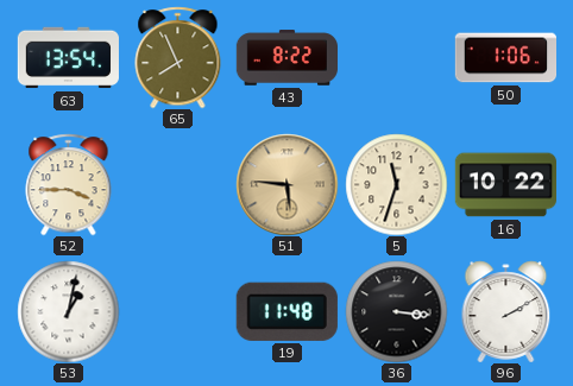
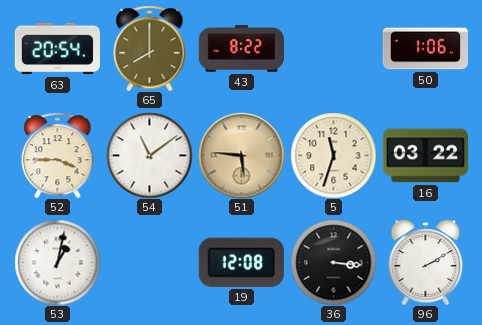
63: 13:54 -> 20:54 (57, 49)
65: 7:56 -> 8:00 (150, 48)
54: none -> 11:09 (149, 155)
16: 10:22 -> 03:22 (425, 156)
19: 11:48 -> 12:08 (241, 262)
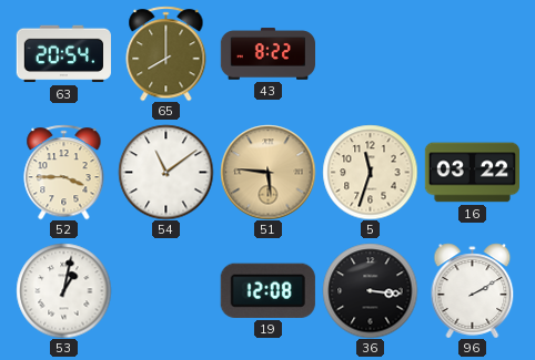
50: 1:06 -> none (425, 49)
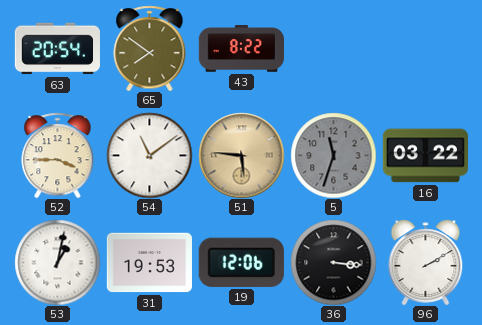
65: 8:00 -> 7:51 (150, 48)
5 dial: cream -> grey (333, 155)
31: none -> 19:53 (149, 263)
19: 12:08 -> 12:06 (241, 262)
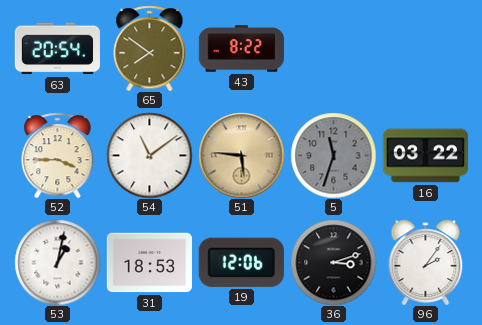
31: 19:53 -> 18:53 (149, 263)
36: 3:16 -> 3:12 (333, 262)
96: 2:10 -> 2:06 (426, 262)
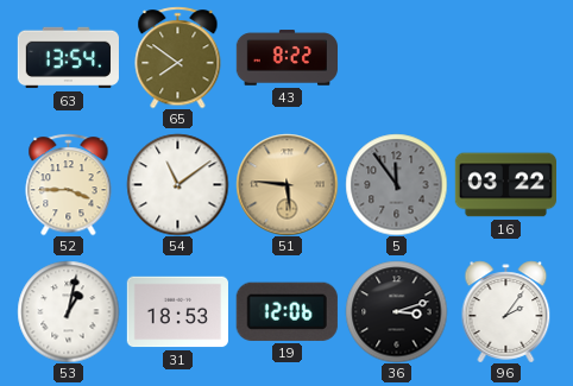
63: 20:54 -> 13:54 (68, 58)
5: 11:33 -> 11:54 (396, 184)
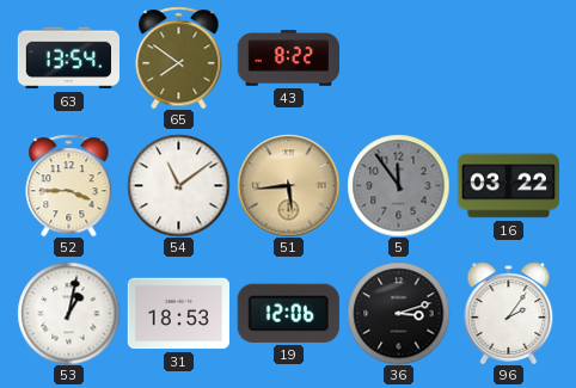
51: 5:46 -> 5:44 (288, 185)
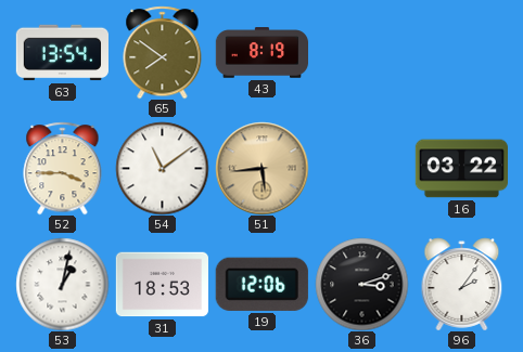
43: 8:22 -> 8:19 (261, 53)
5: 11:54 -> none (398, 185)
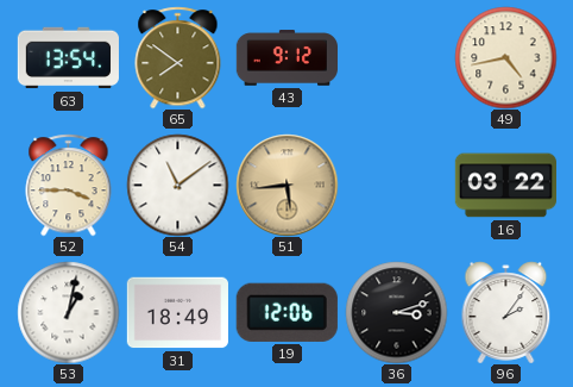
43: 8:19 -> 9:12 (286, 58)
49: none -> 4:43 (505, 57)
31: 18:53 -> 18:49 (177, 313)
